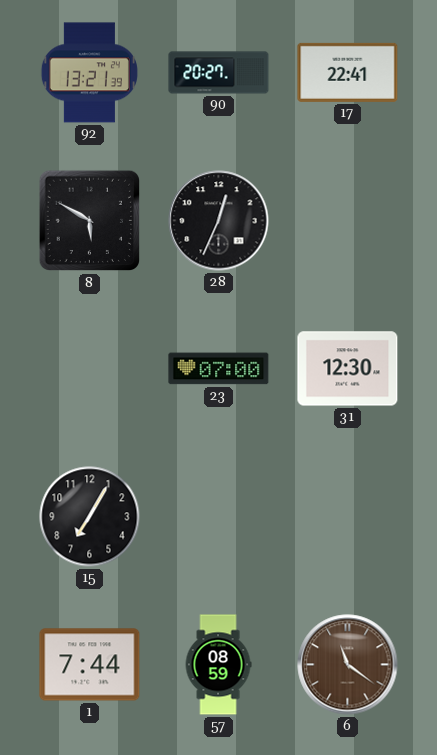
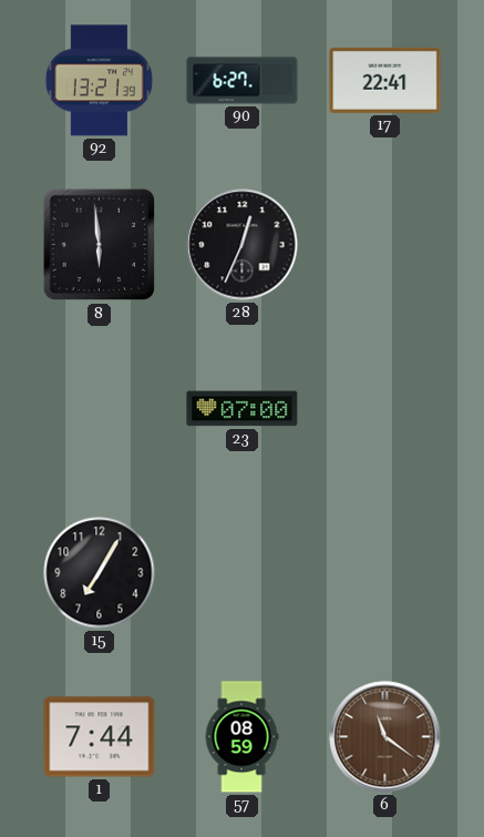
90: 20:27 -> 6:27 (243, 81)
8: 5:50 -> 5:59 (100, 245)
31: 12:30 -> none (348, 369)
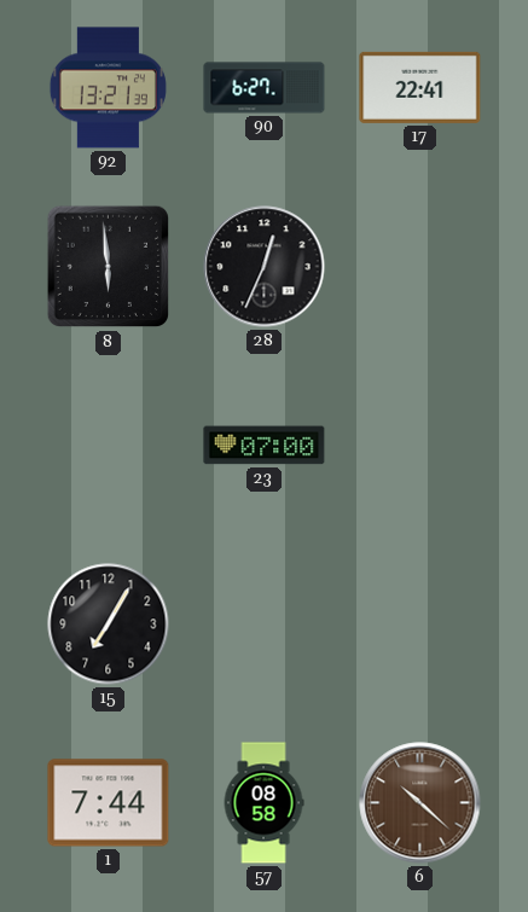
57: 08:59 -> 08:58 (263, 803)
6: 11:21 -> 10:22 (420, 803)
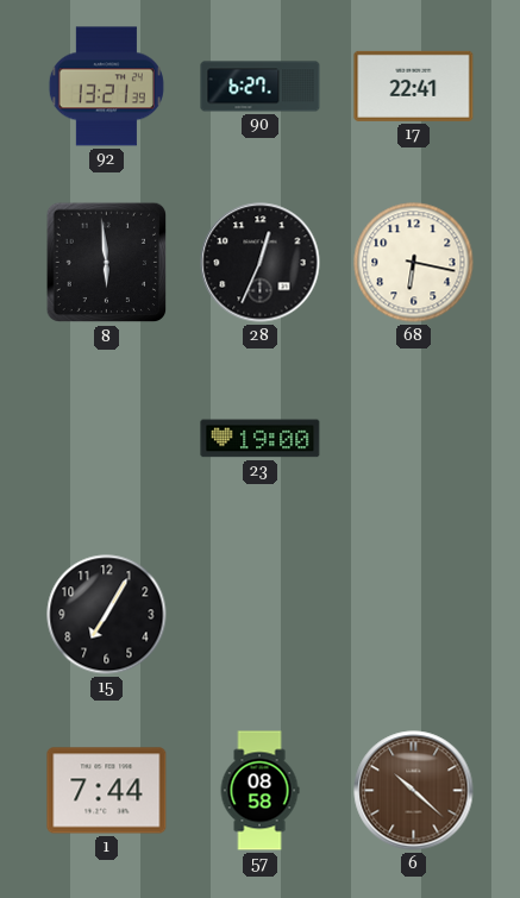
68: none -> 6:17 (414, 263)
23: 07:00 -> 19:00 (261, 439)
